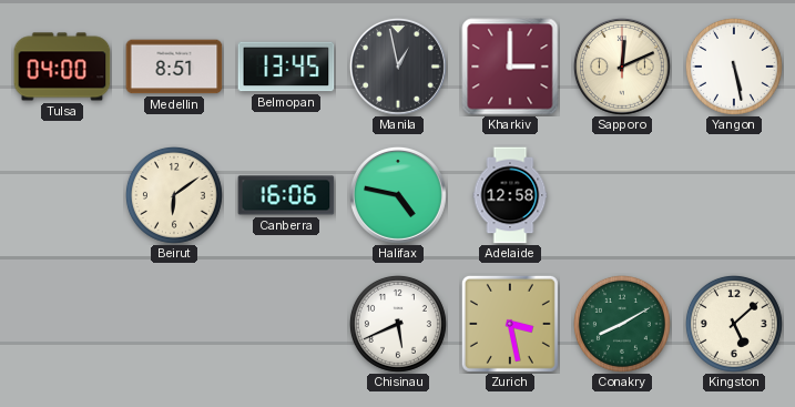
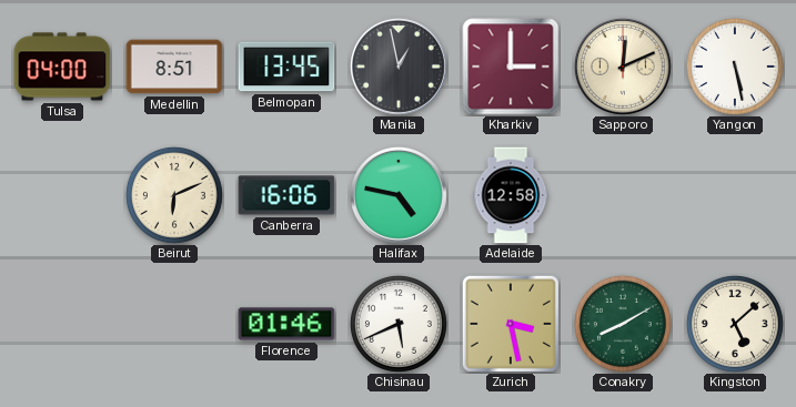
Beirut: 6:09 -> 6:11 (174, 195)
Florence: none -> 01:46 (286, 324)
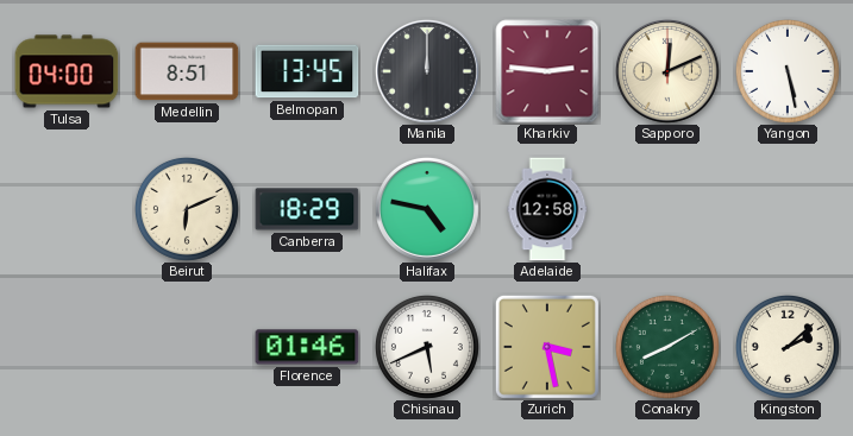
Manila: 12:58 -> 12:00 (427, 71)
Kharkiv: 3:00 -> 2:46 (547, 71)
Canberra: 16:06 -> 18:29 (307, 209)
Kingston: 5:08 -> 2:08 (788, 347)
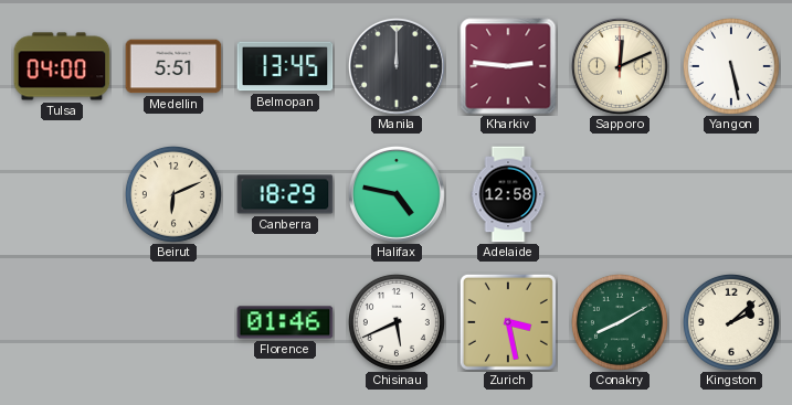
Medellin: 8:51 -> 5:51 (173, 66)
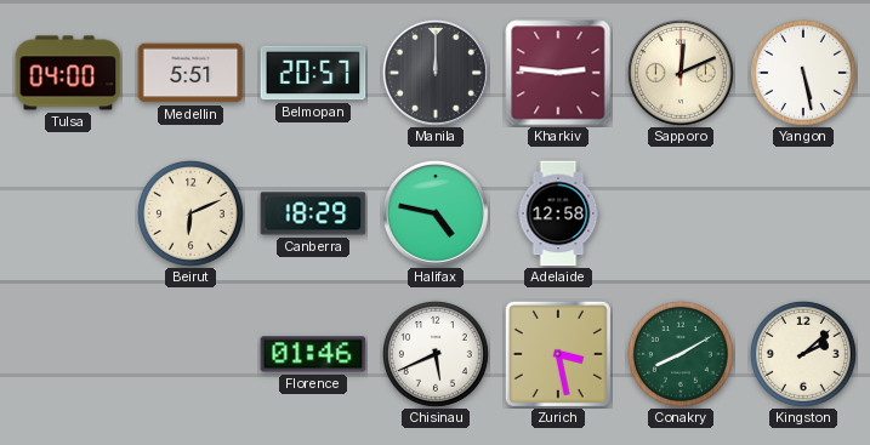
Belmopan: 13:45 -> 20:57 (313, 73)
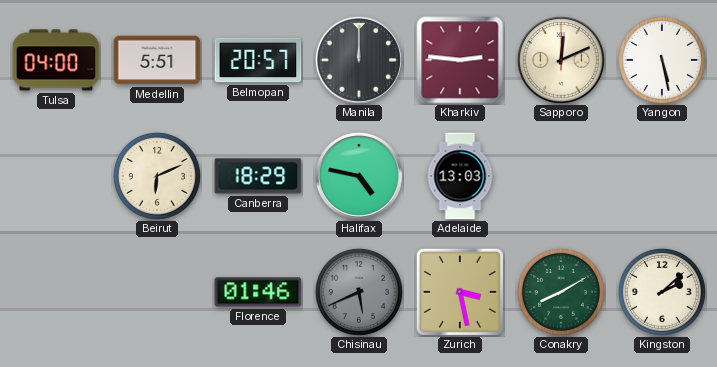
Adelaide: 12:58 -> 13:03 (460, 176)
Chisinau dial: white -> grey (359, 292)
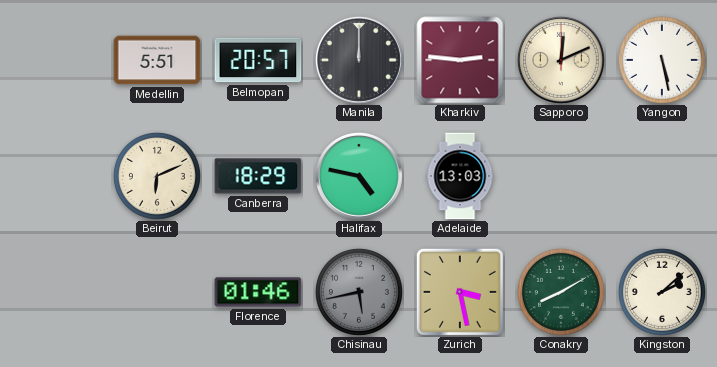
Tulsa: 04:00 -> none (56, 60)
Chisinau: 5:41 -> 5:43 (359, 292)
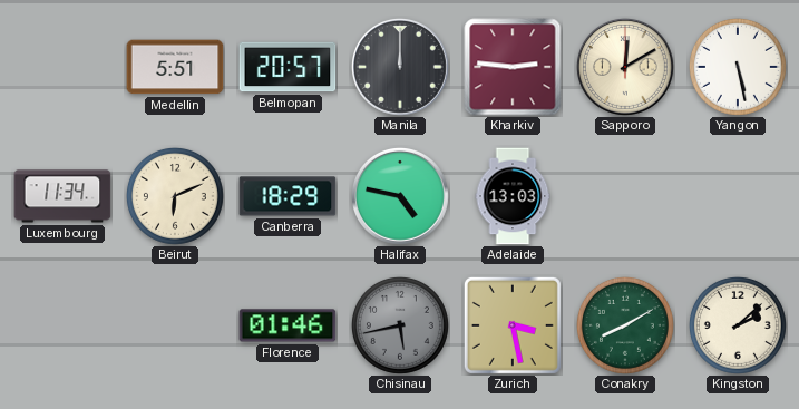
Sapporo: 12:11 -> 12:10 (625, 67)
Luxembourg: none -> 11:34 (62, 196)
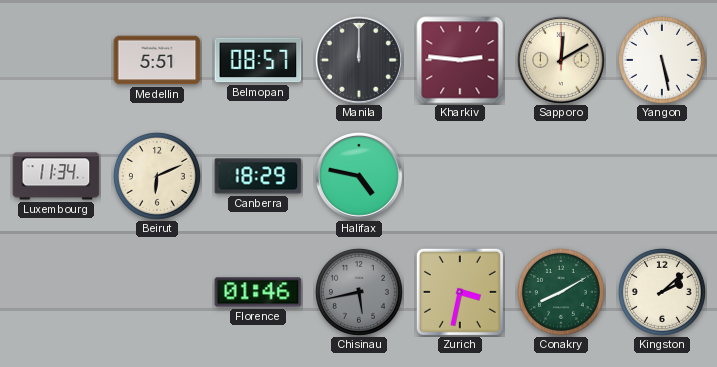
Belmopan: 20:57 -> 08:57 (258, 60)
Adelaide: 13:03 -> none (513, 196)
Zurich: 3:28 -> 3:32 (460, 292)
